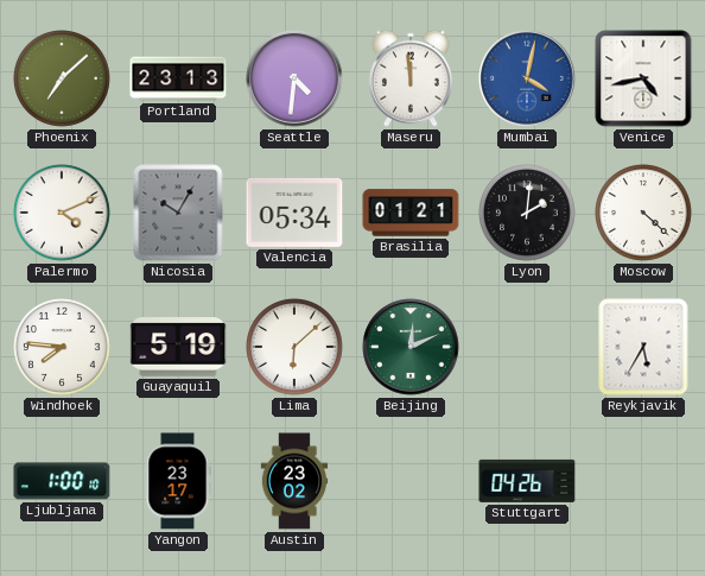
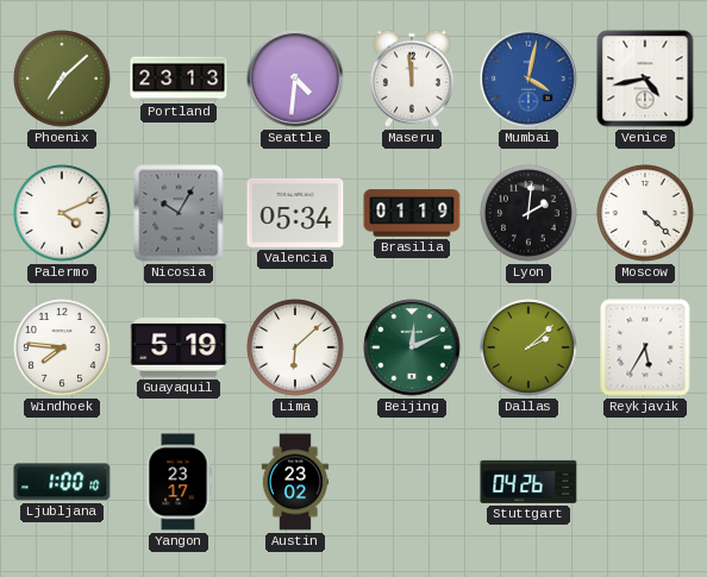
Brasilia: 01:21 -> 01:19 (412, 213)
Dallas: none -> 2:08 (530, 349)
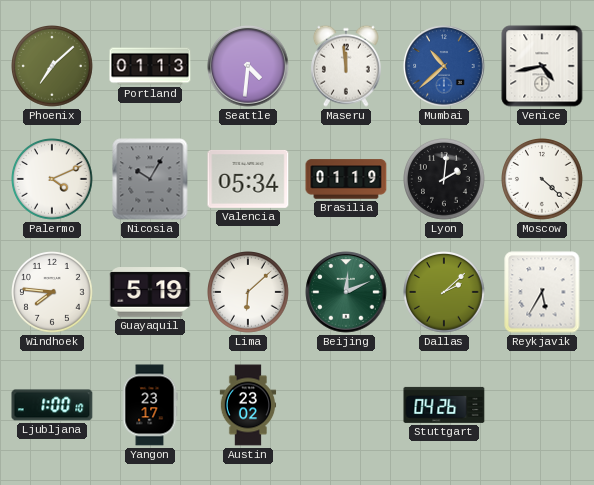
Portland: 23:13 -> 01:13 (150, 66)
Mumbai: 4:02 -> 10:38 (444, 66)
